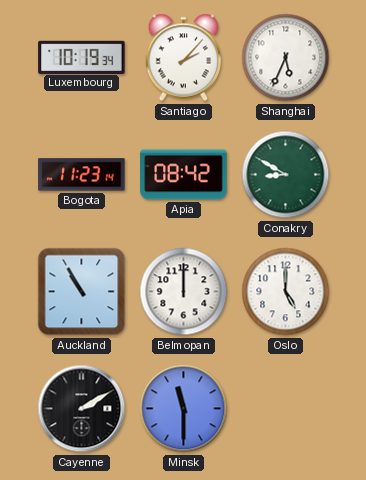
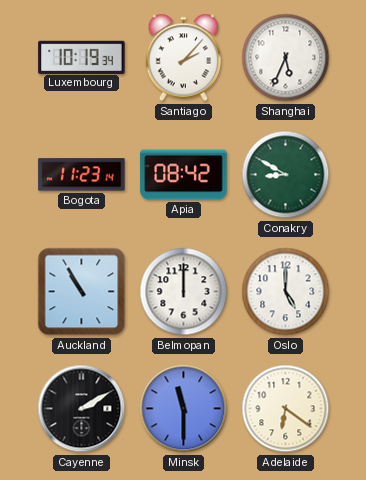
Adelaide: none -> 6:21 (286, 409)
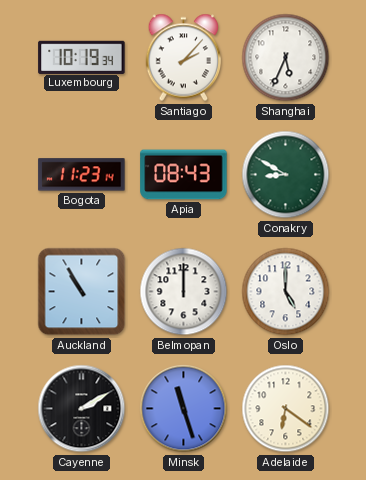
Apia: 08:42 -> 08:43 (184, 175)
Minsk: 11:30 -> 11:27 (184, 409)
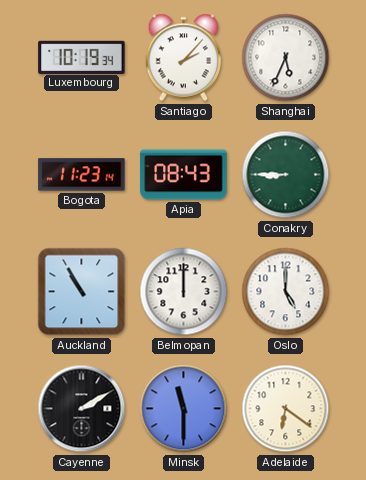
Conakry: 8:50 -> 8:45 (286, 175)
Minsk: 11:27 -> 11:30 (184, 409)
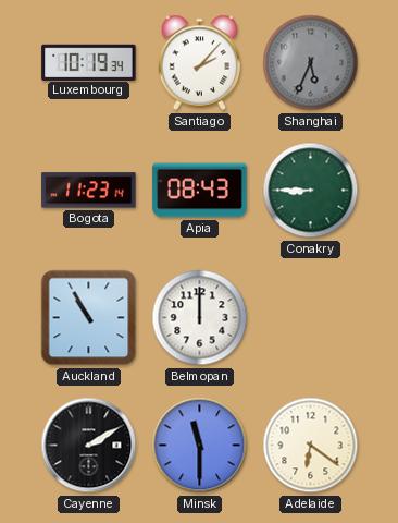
Shanghai dial: white -> grey (311, 63)
Oslo: 5:00 -> none (286, 292)
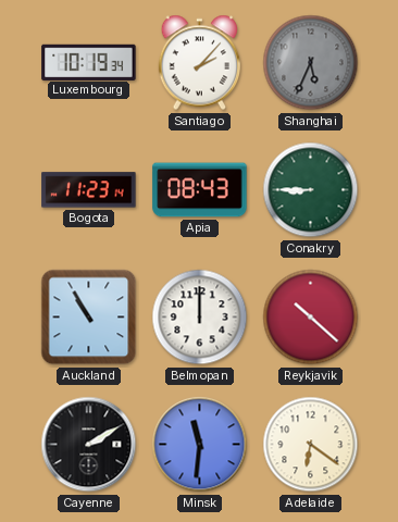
Reykjavik: none -> 10:22 (311, 318)
Minsk: 11:30 -> 11:31 (200, 445)
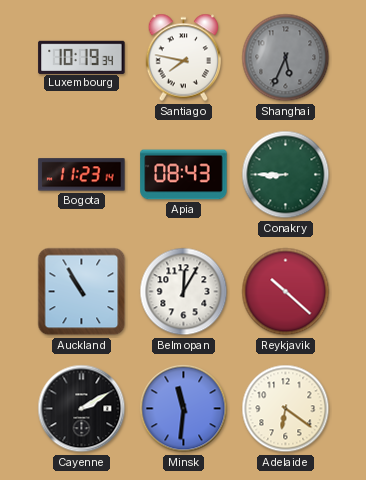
Santiago: 2:07 -> 7:47 (183, 58)
Belmopan: 12:00 -> 12:05 (184, 292)
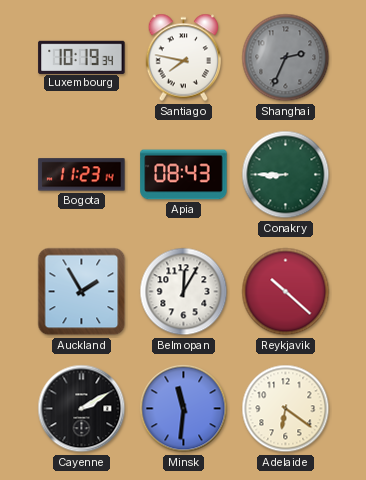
Shanghai: 5:34 -> 2:34 (286, 58)
Auckland: 10:55 -> 1:55 (82, 292)
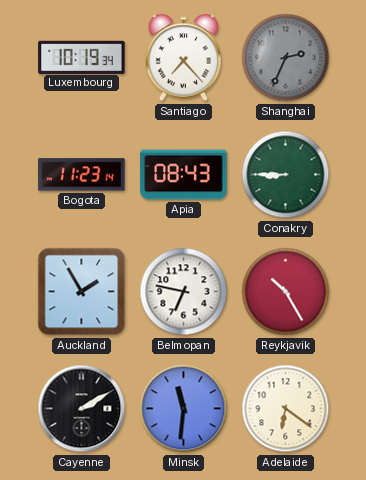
Santiago: 7:47 -> 7:23 (183, 58)
Belmopan: 12:05 -> 6:47 (184, 292)
Reykjavik: 10:22 -> 10:25 (286, 292)
